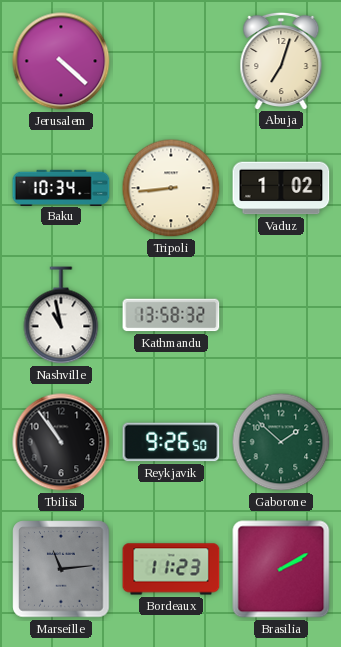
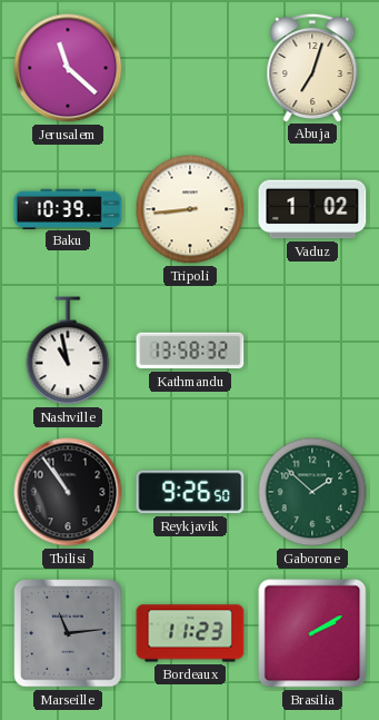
Jerusalem: 4:22 -> 11:22 (68, 68)
Baku: 10:34 -> 10:39 (68, 208)
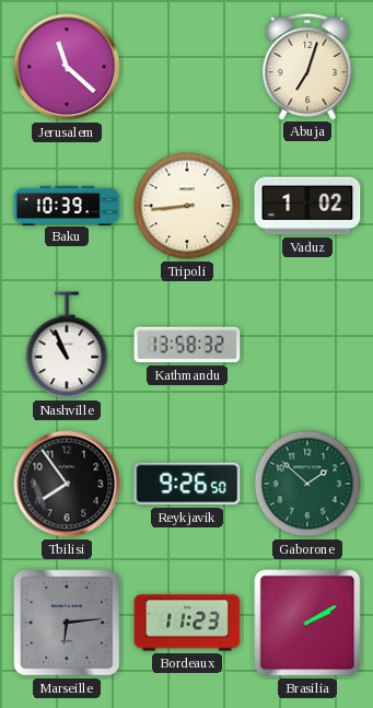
Nashville: 10:58 -> 10:56 (67, 345)
Tbilisi: 10:54 -> 7:54 (67, 484)
Marseille: 11:14 -> 6:14 (67, 623)
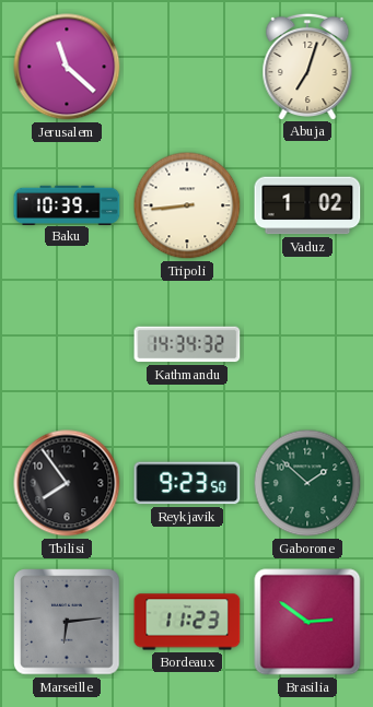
Nashville: 10:56 -> none (67, 345)
Kathmandu: 13:58 -> 14:34 (187, 344)
Reykjavik: 9:26 -> 9:23 (187, 483)
Brasilia: 2:10 -> 2:51 (307, 622)
